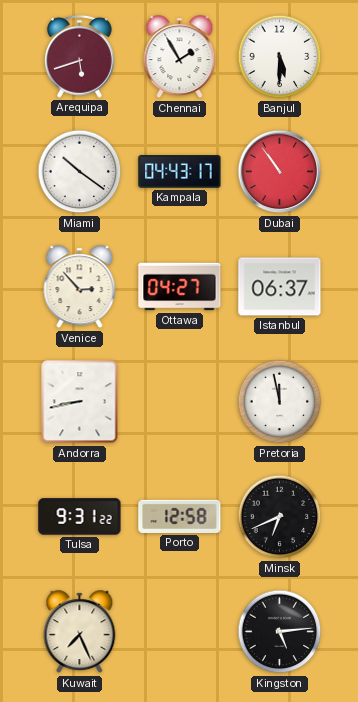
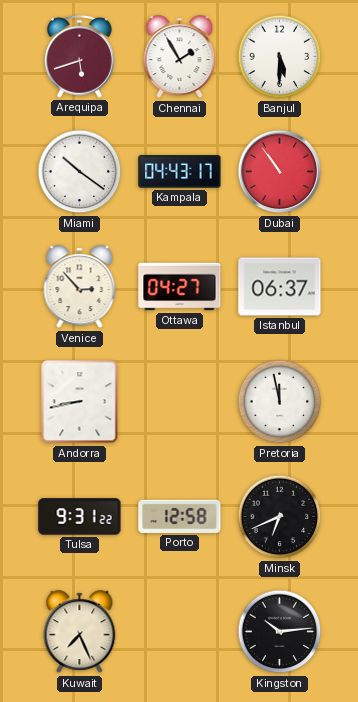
Kingston: 5:14 -> 10:14 (280, 632)
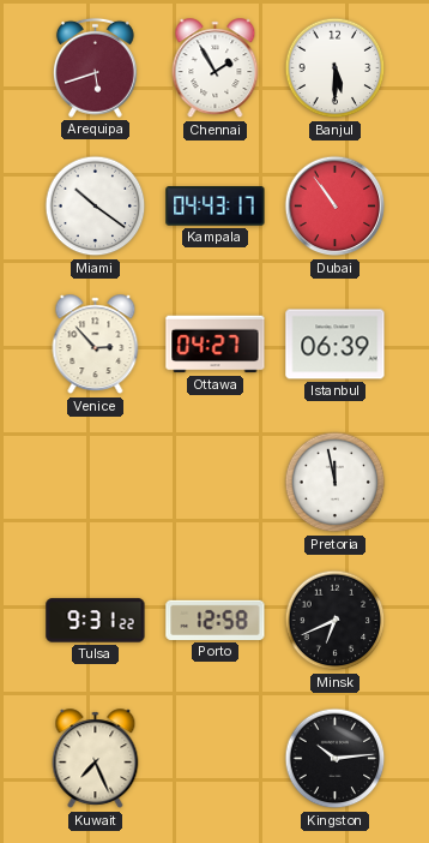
Istanbul: 06:37 -> 06:39 (336, 345)
Andorra: 8:43 -> none (80, 402)
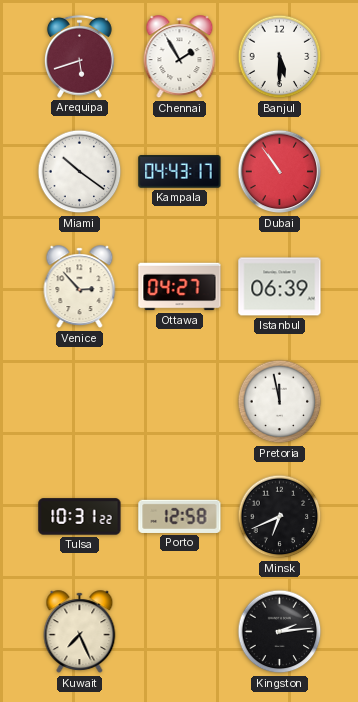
Tulsa: 9:31 -> 10:31 (80, 517)
Kingston: 10:14 -> 2:14 (280, 632)
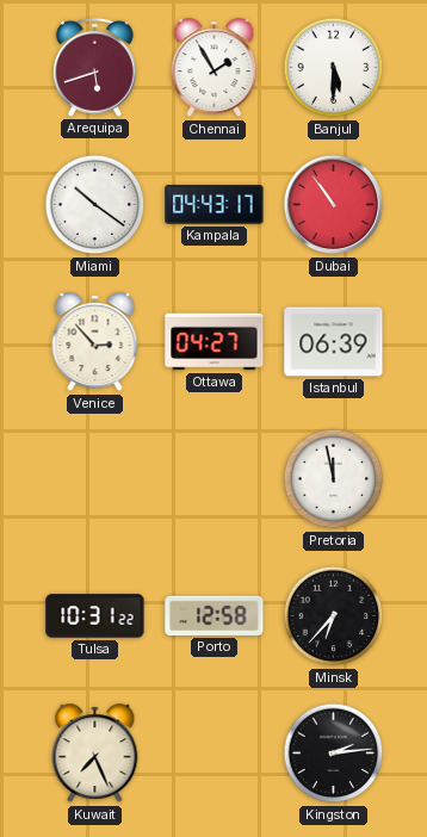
Minsk: 6:41 -> 6:37 (334, 616)
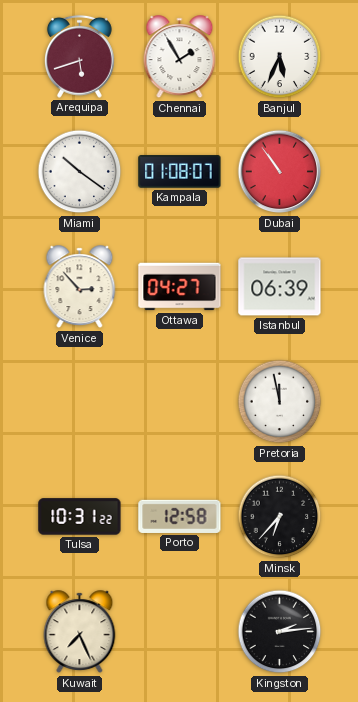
Banjul: 5:30 -> 5:34 (280, 57)
Kampala: 04:43 -> 01:08 (180, 172)
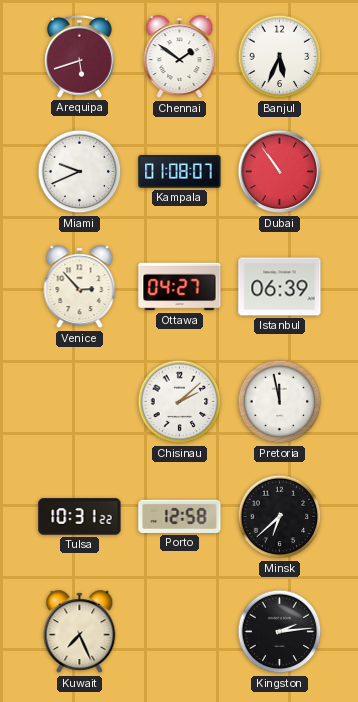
Chennai: 1:55 -> 1:51 (180, 57)
Miami: 10:21 -> 9:41 (80, 172)
Chisinau: none -> 2:08 (180, 402)
Minsk: 6:37 -> 6:38 (280, 517)
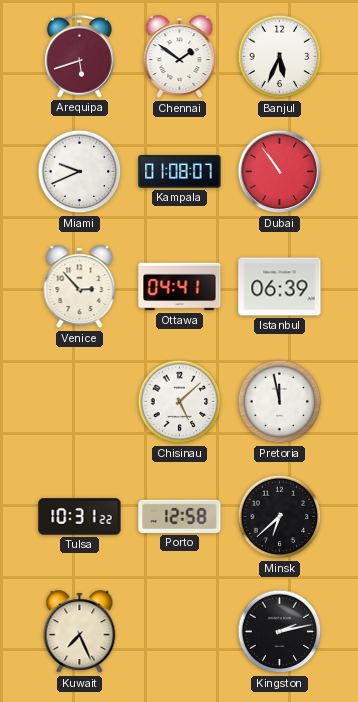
Ottawa: 04:27 -> 04:41 (180, 287)
Chisinau: 2:08 -> 5:08 (180, 402)
Kingston: 2:14 -> 2:13 (280, 632)
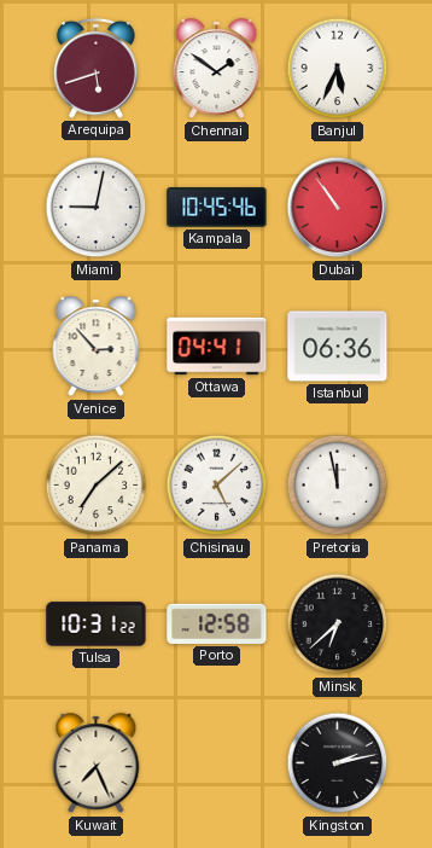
Miami: 9:41 -> 9:02 (97, 208)
Kampala: 01:08 -> 10:45 (217, 208)
Istanbul: 06:39 -> 06:36 (338, 347)
Panama: none -> 7:08 (97, 486)
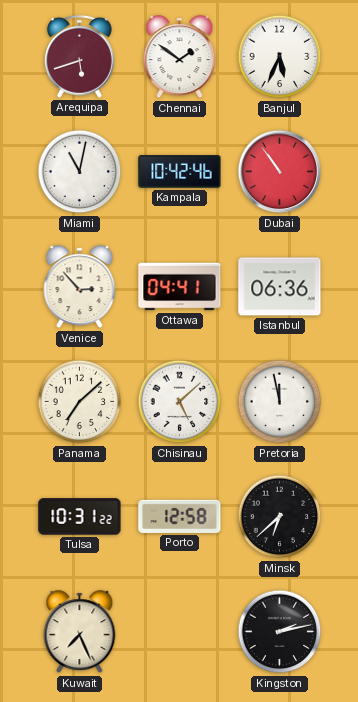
Miami: 9:02 -> 11:02 (80, 172)
Kampala: 10:45 -> 10:42 (180, 172)
